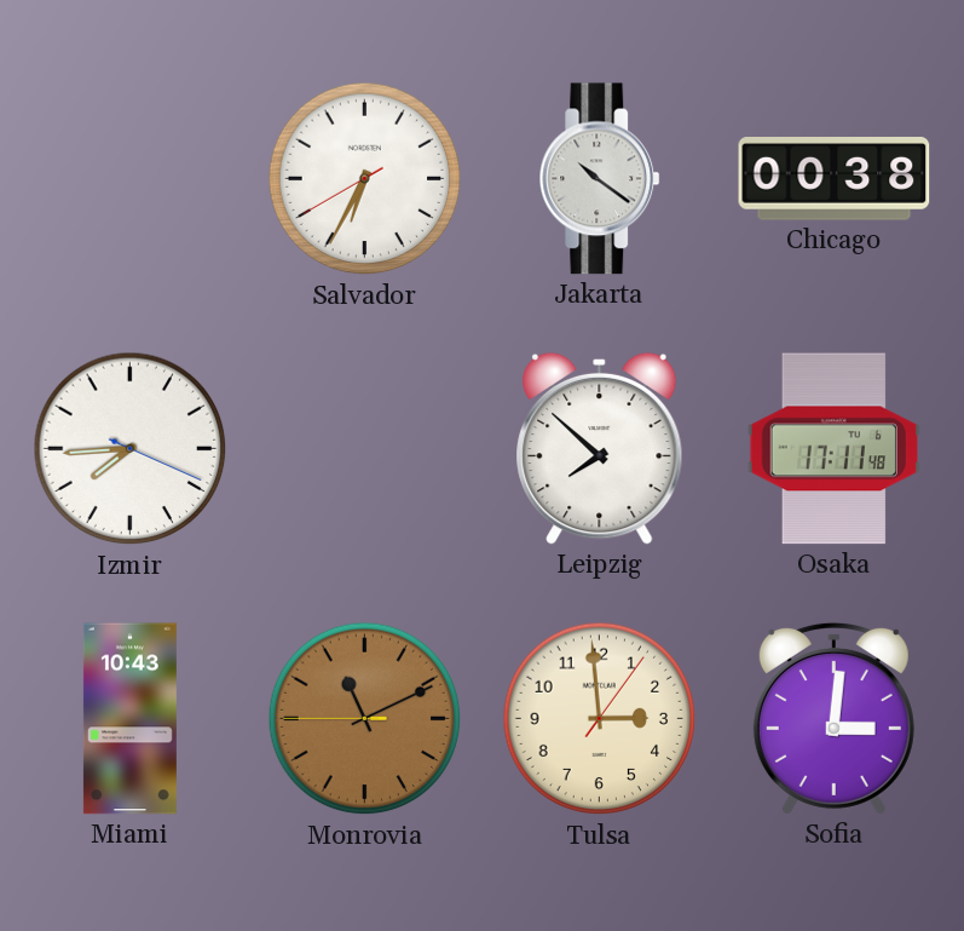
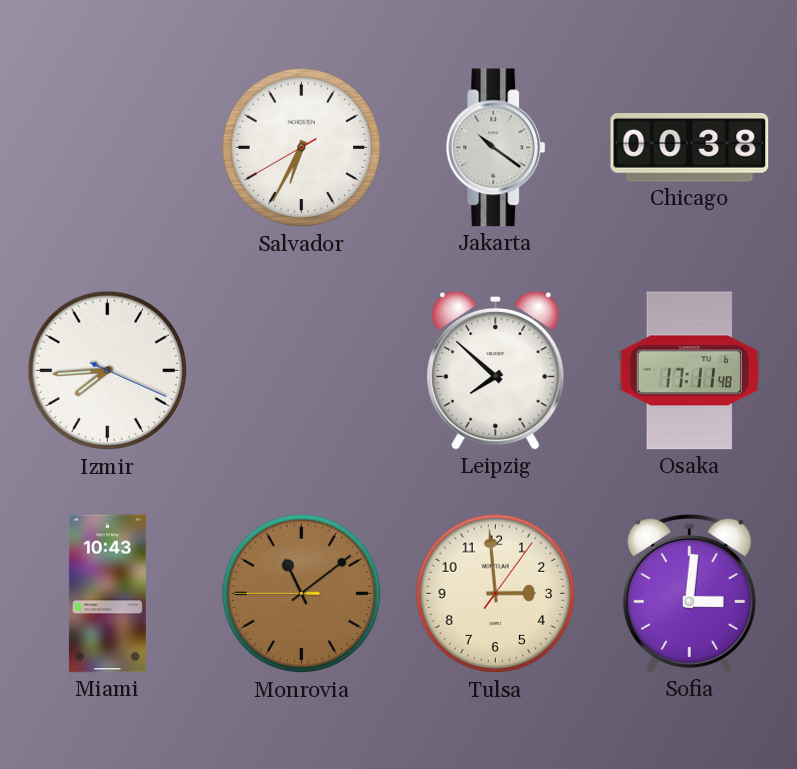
Monrovia: 11:10 -> 11:08 (302, 594)
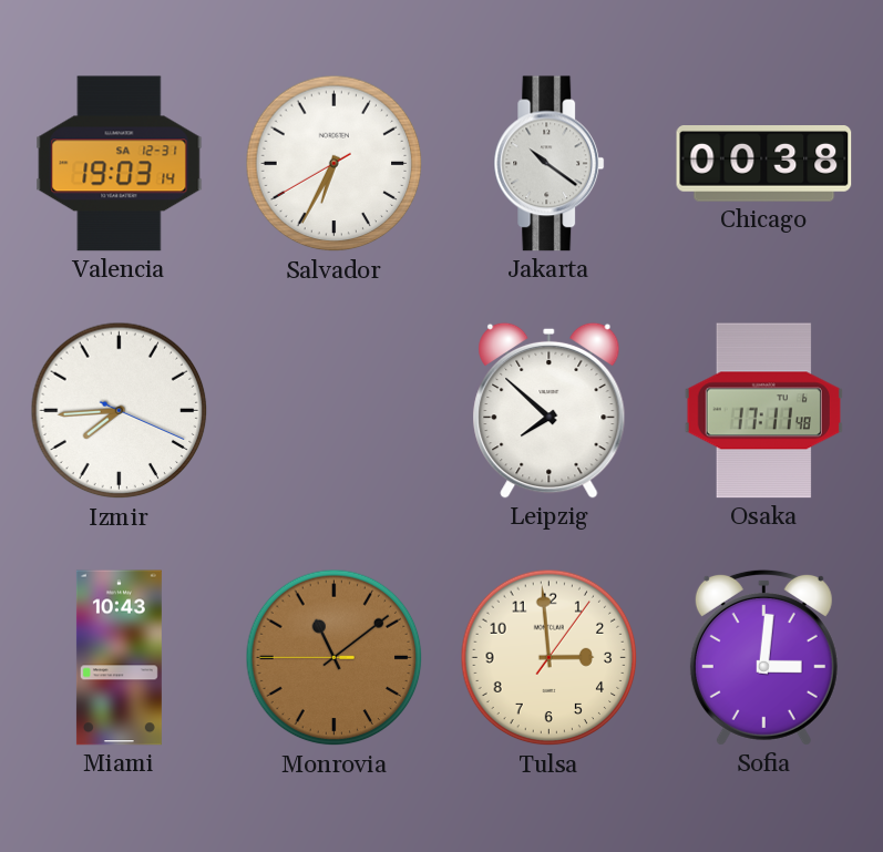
Valencia: none -> 19:03 (120, 164)
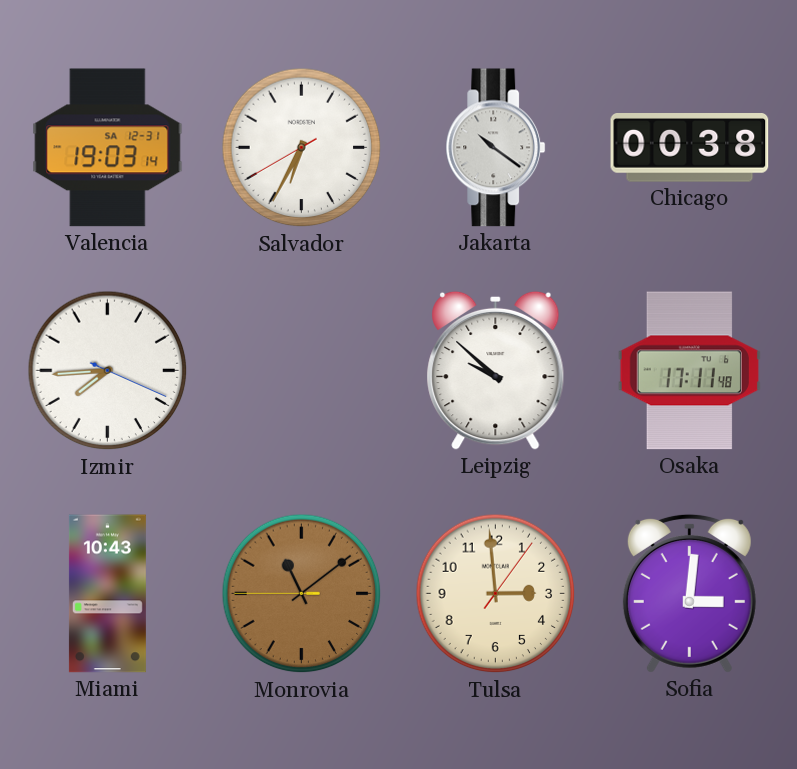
Leipzig: 7:52 -> 9:52 (496, 370)
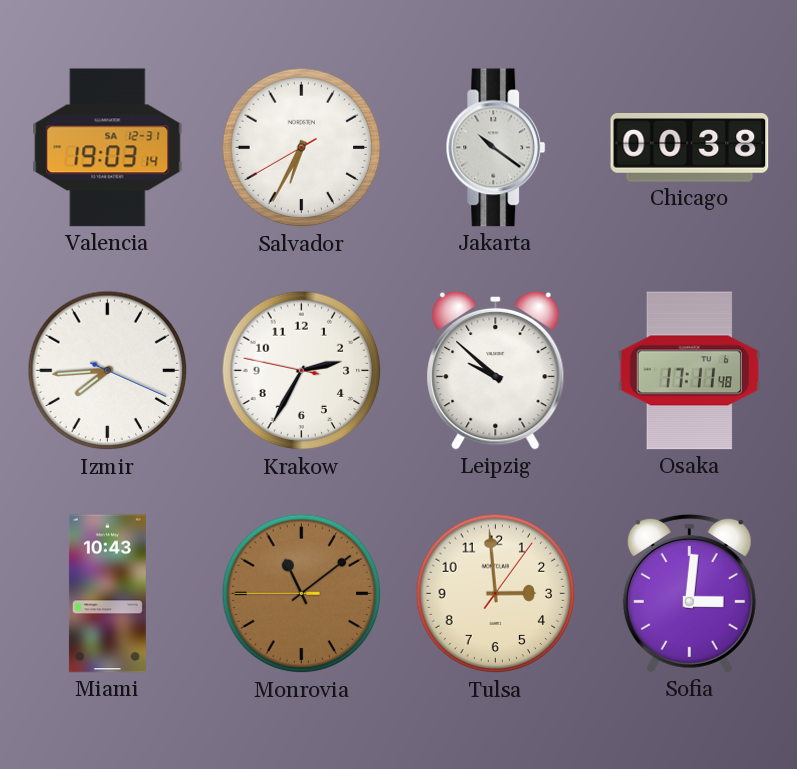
Krakow: none -> 2:34 (302, 371)
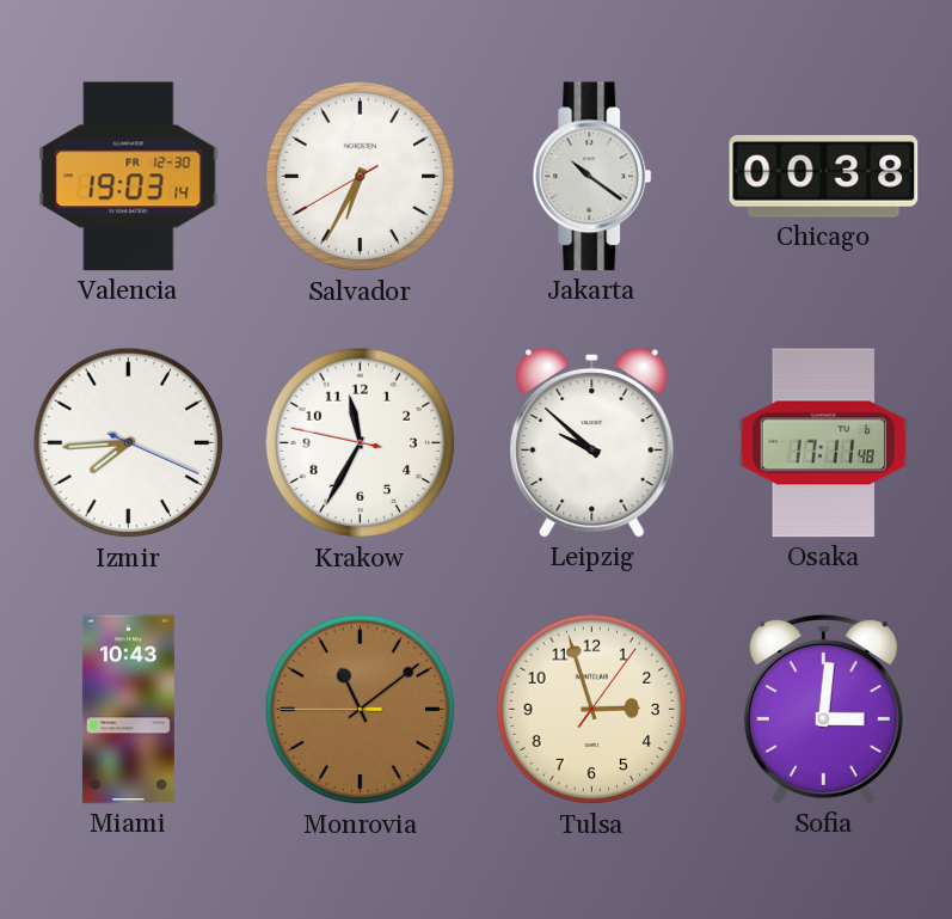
Valencia date: SA 12-31 -> FR 12-30 (129, 177)
Krakow: 2:34 -> 11:34 (361, 443)
Tulsa: 2:59 -> 2:57 (592, 710)
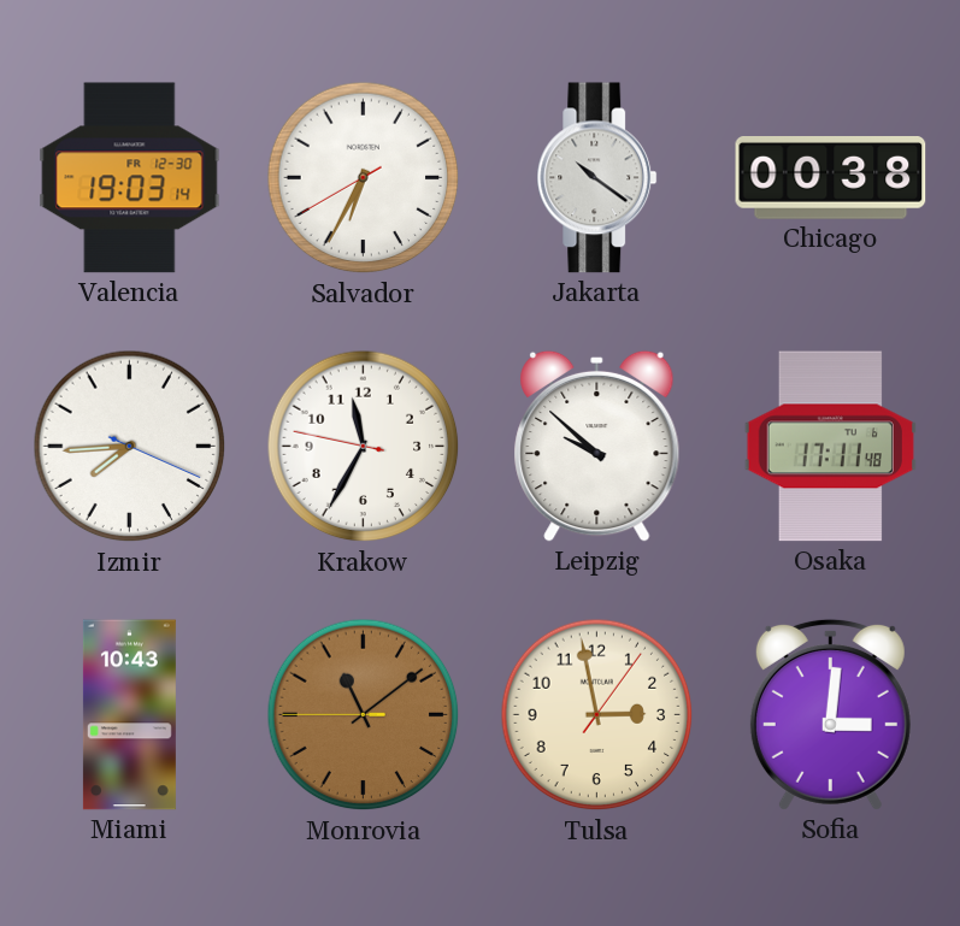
Tulsa: 2:57 -> 2:58 (597, 715)
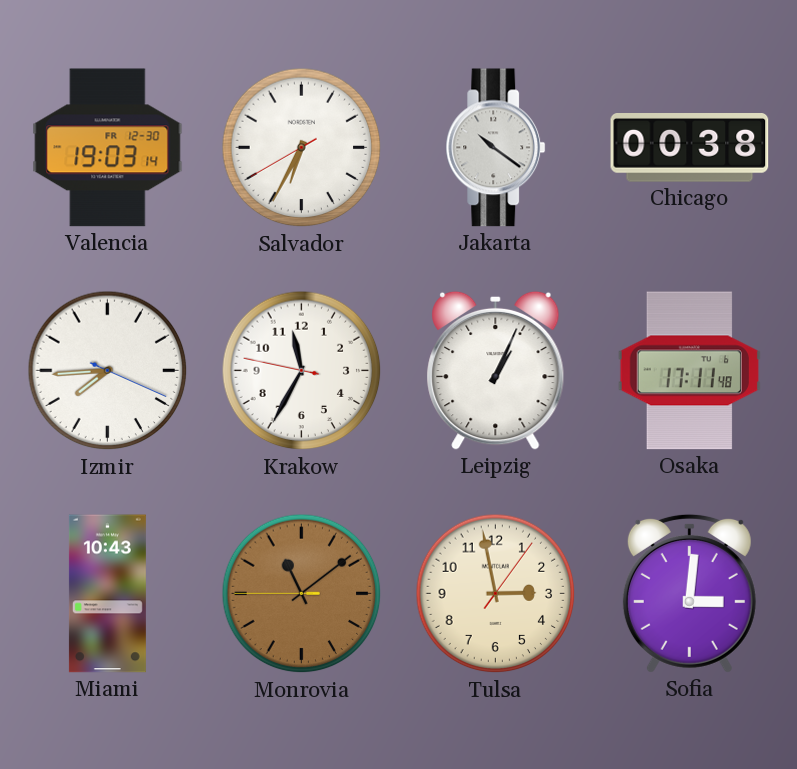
Leipzig: 9:52 -> 1:04 (496, 370)
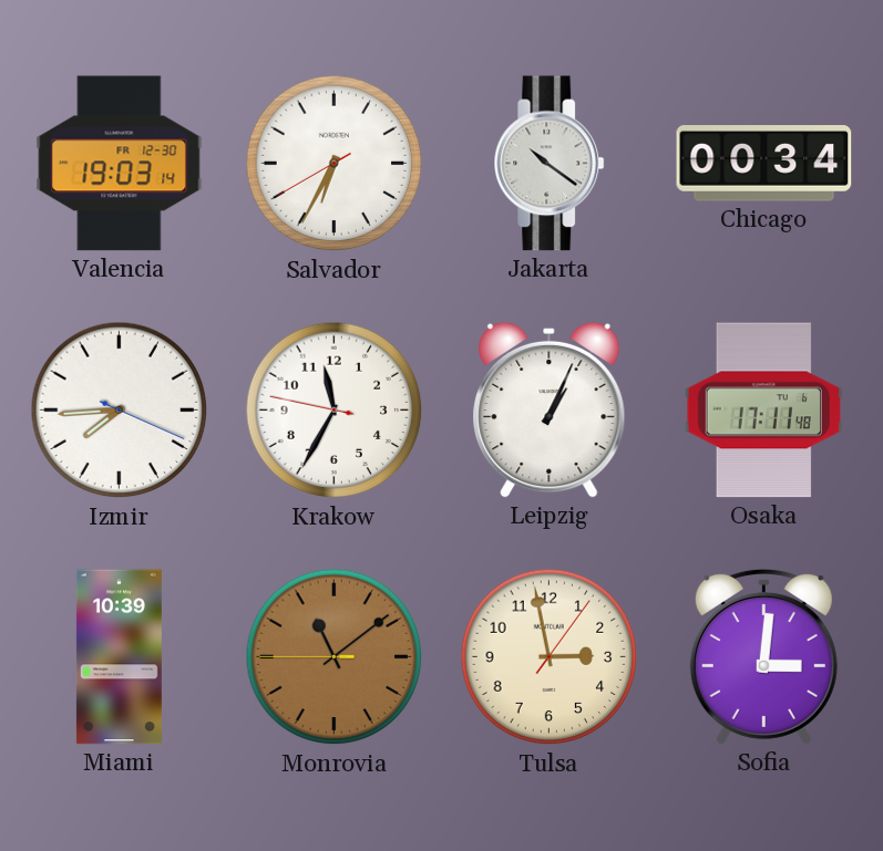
Chicago: 00:38 -> 00:34 (764, 164)
Miami: 10:43 -> 10:39 (119, 657)
